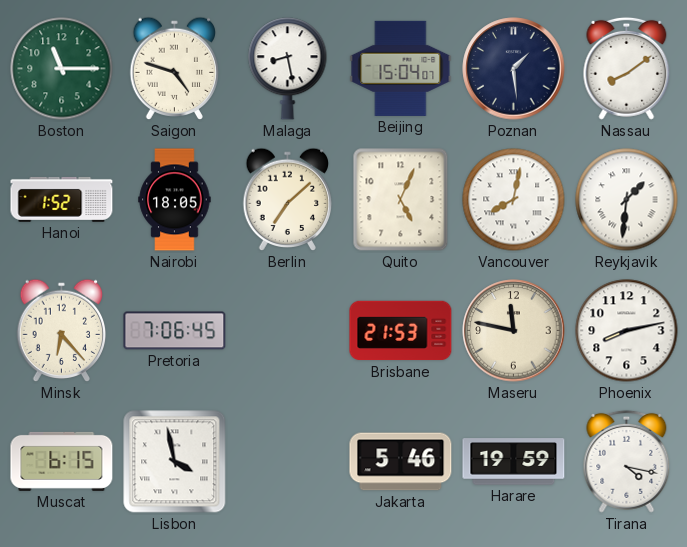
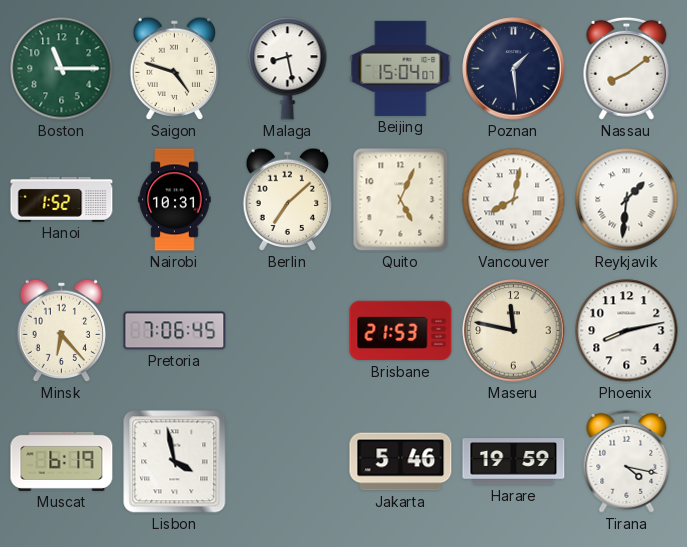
Nairobi: 18:05 -> 10:31 (175, 200)
Muscat: 6:15 -> 6:19 (62, 461)
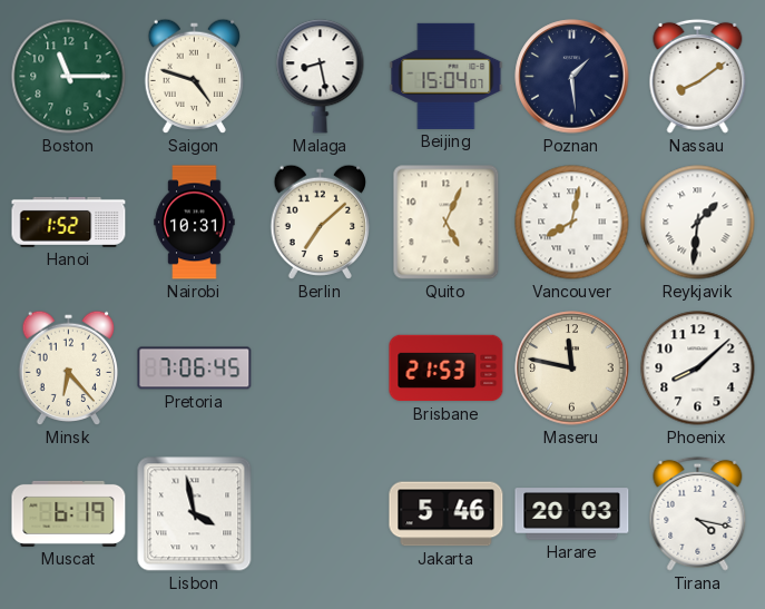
Phoenix: 8:13 -> 8:08 (698, 369)
Harare: 19:59 -> 20:03 (572, 514)
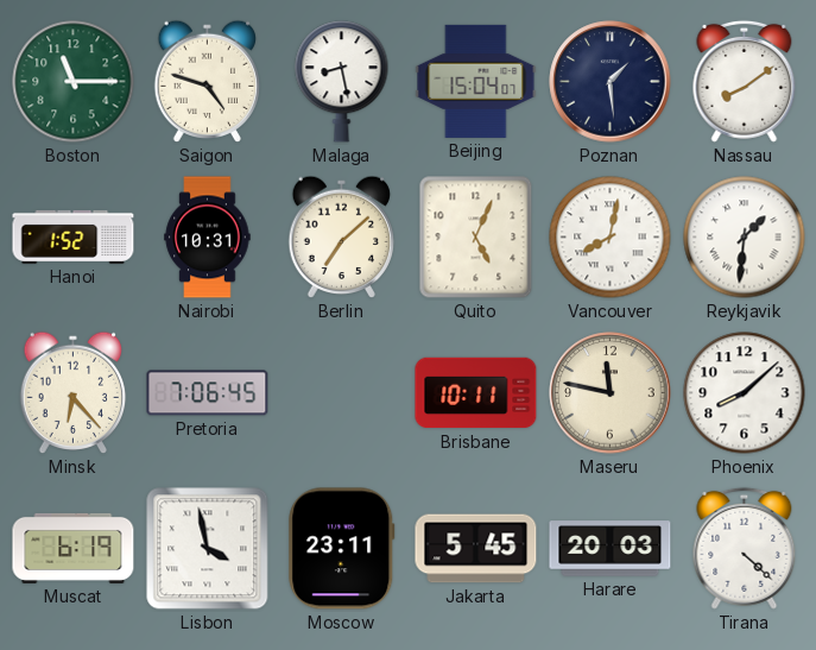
Brisbane: 21:53 -> 10:11 (476, 393)
Moscow: none -> 23:11 (342, 549)
Jakarta: 5:46 -> 5:45 (476, 549)
Tirana: 4:17 -> 4:22 (745, 548)
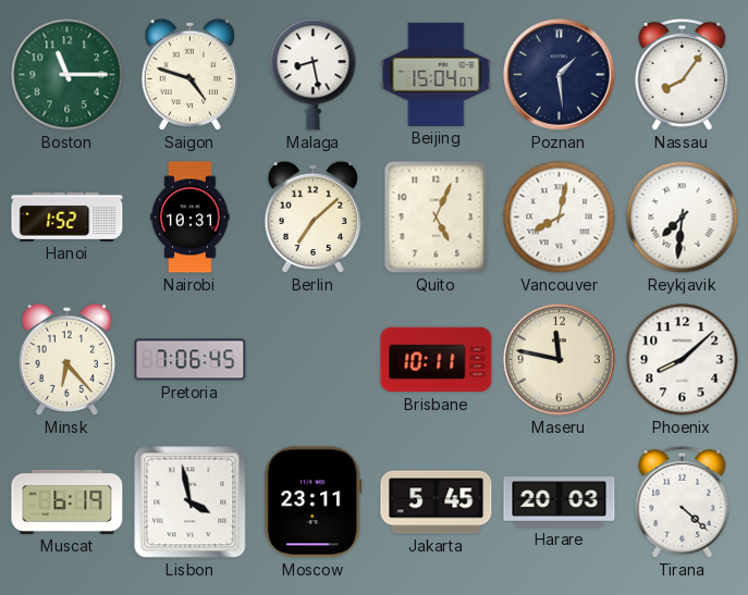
Nassau: 8:09 -> 8:06 (683, 74)
Reykjavik: 1:31 -> 7:31 (683, 218)
